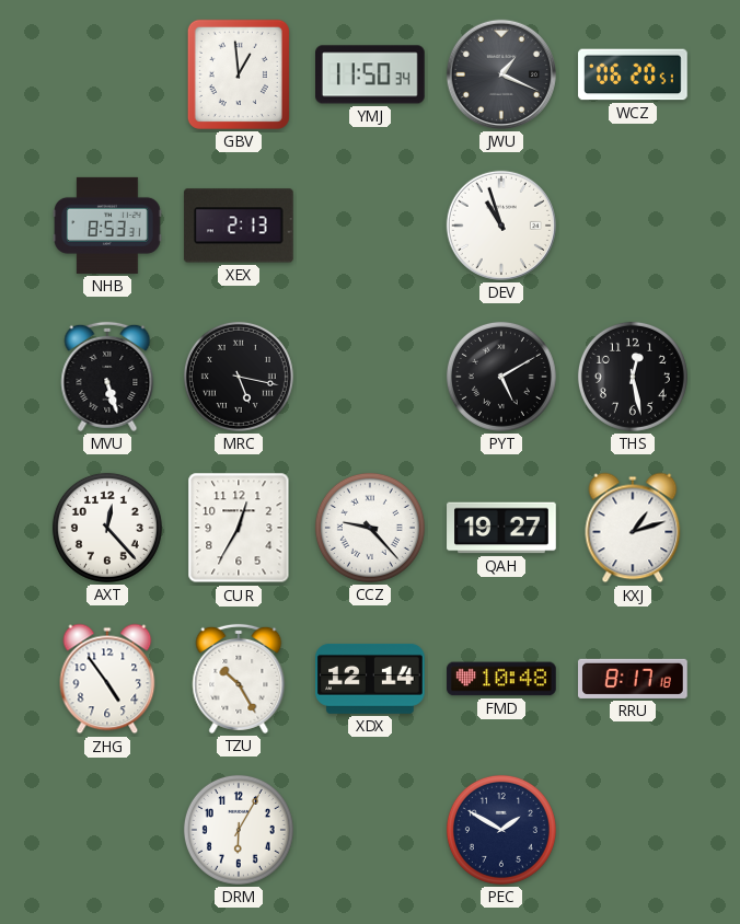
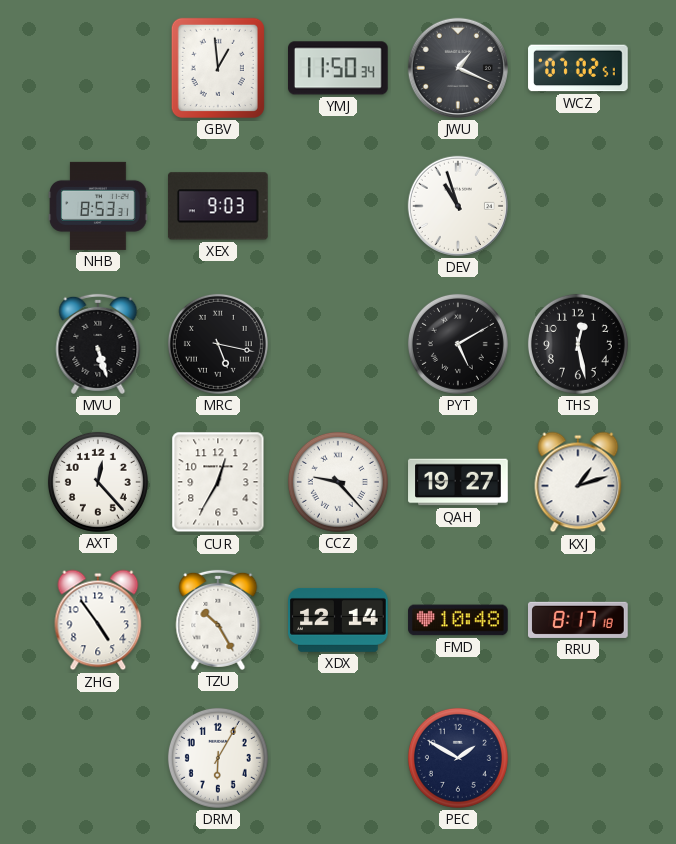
WCZ: 06:20 -> 07:02 (578, 68)
XEX: 2:13 -> 9:03 (218, 206)
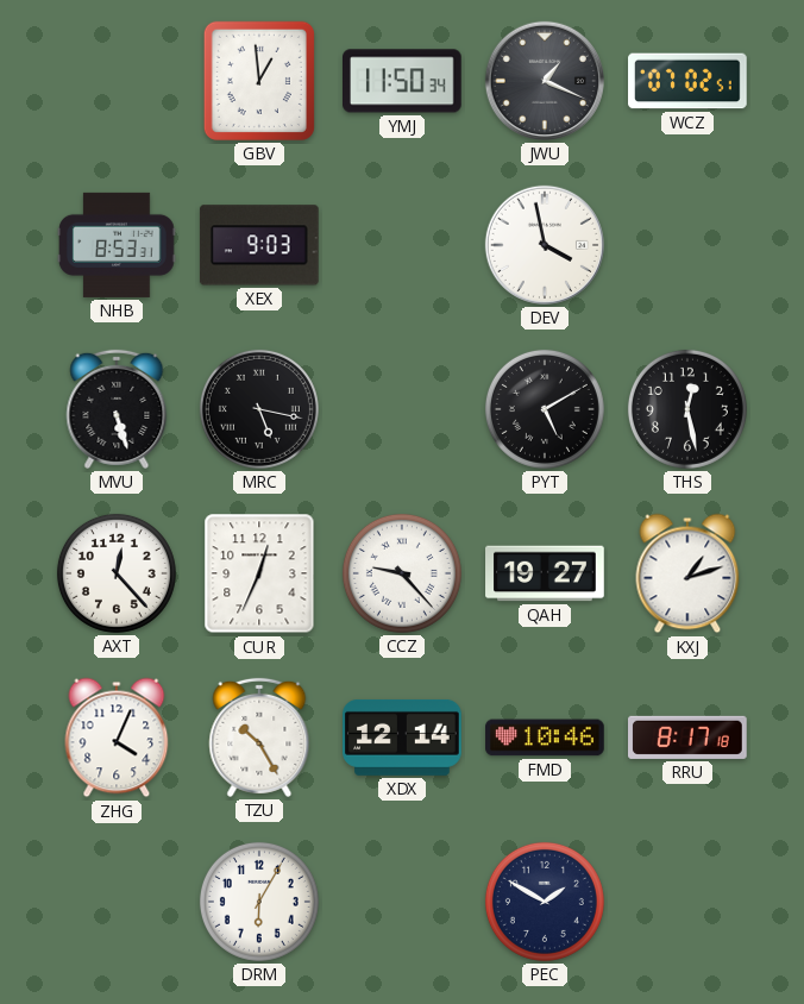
DEV: 10:57 -> 3:58 (545, 245)
CUR: 12:35 -> 12:34 (259, 573)
ZHG: 4:54 -> 4:04 (117, 738)
FMD: 10:48 -> 10:46 (545, 738)
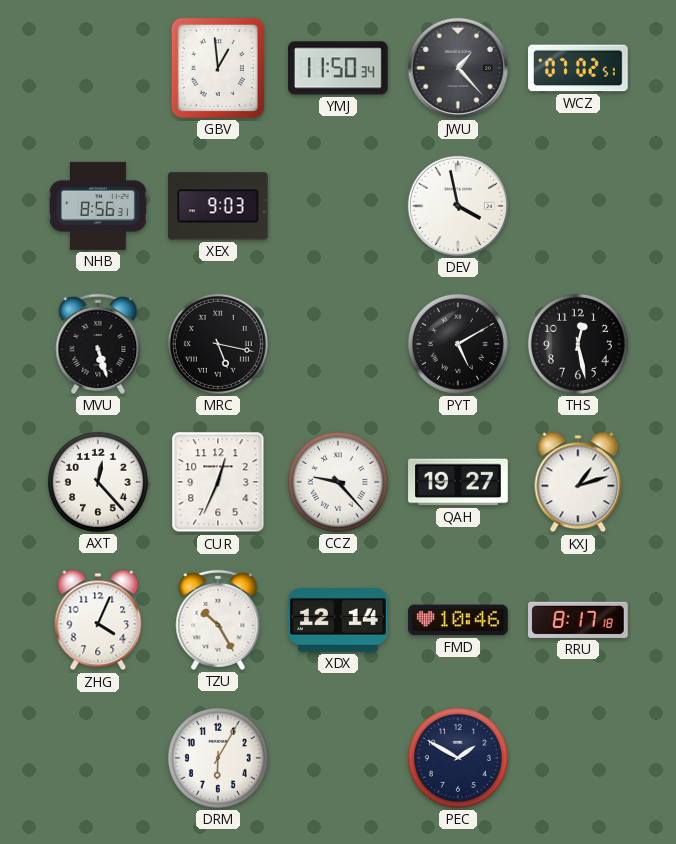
JWU: 1:19 -> 1:23 (458, 68)
NHB: 8:53 -> 8:56 (98, 206)
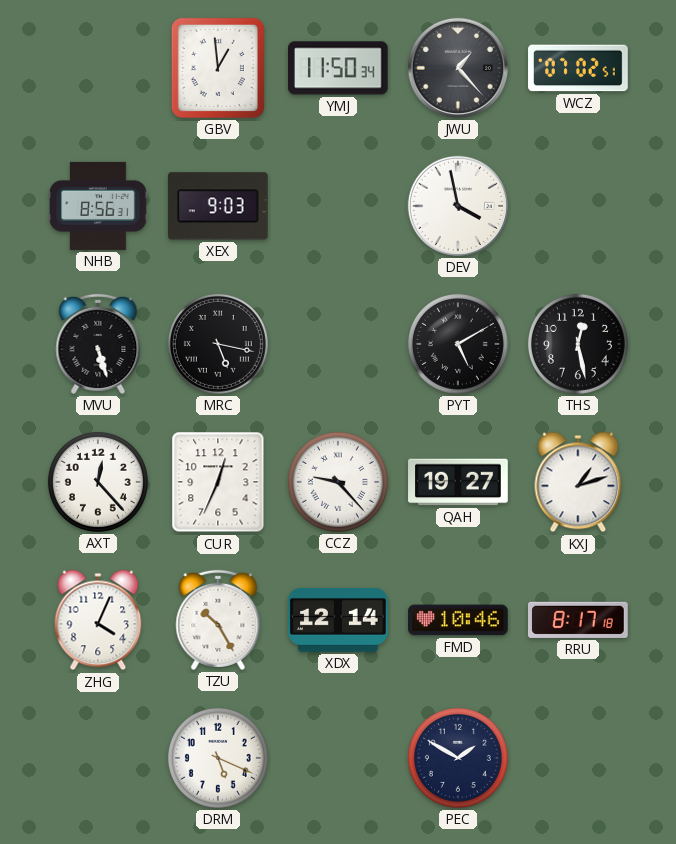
DRM: 6:05 -> 5:19 (218, 758)
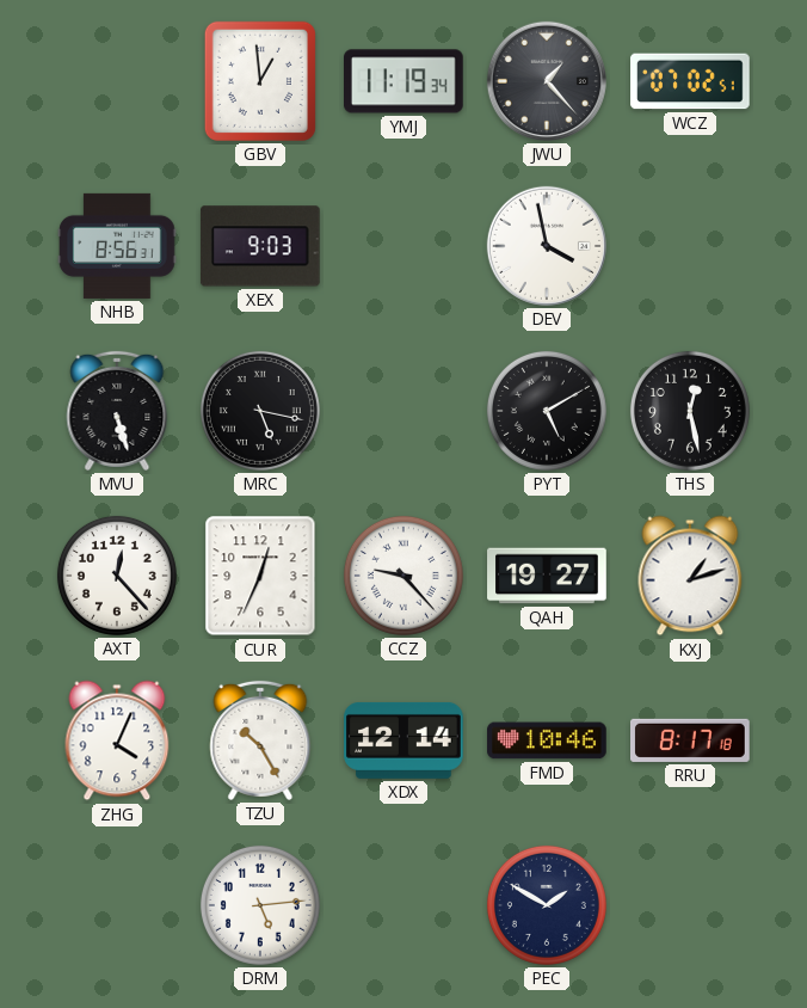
YMJ: 11:50 -> 11:19 (405, 81)
DRM: 5:19 -> 5:14 (260, 905)
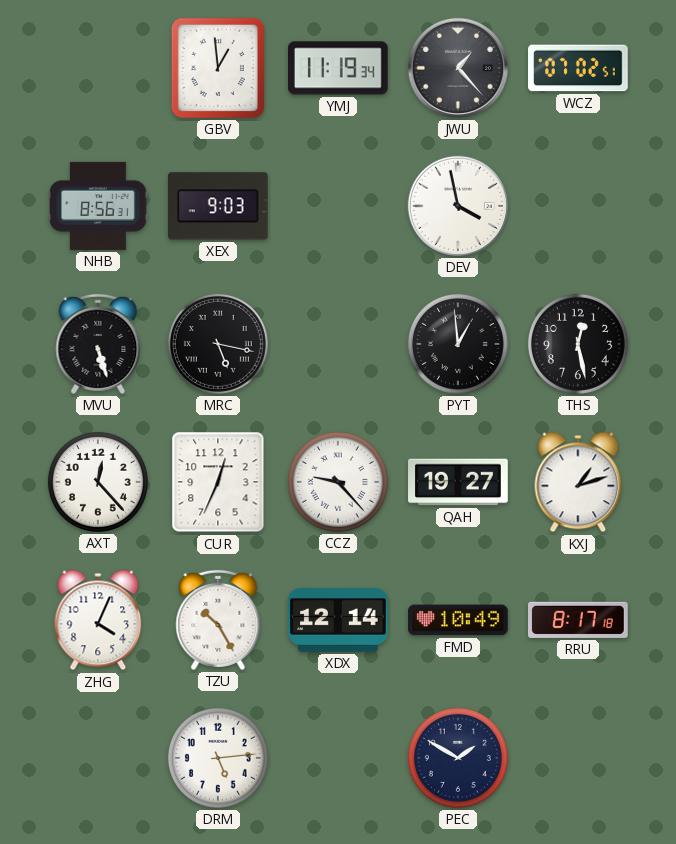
PYT: 5:10 -> 12:59 (458, 344)
FMD: 10:46 -> 10:49 (458, 620)
